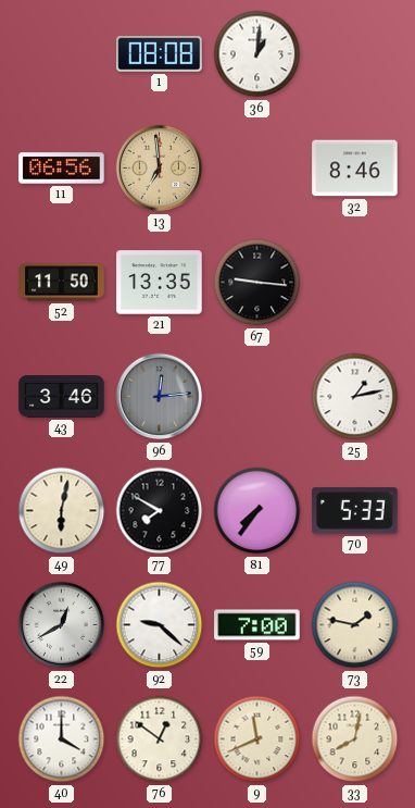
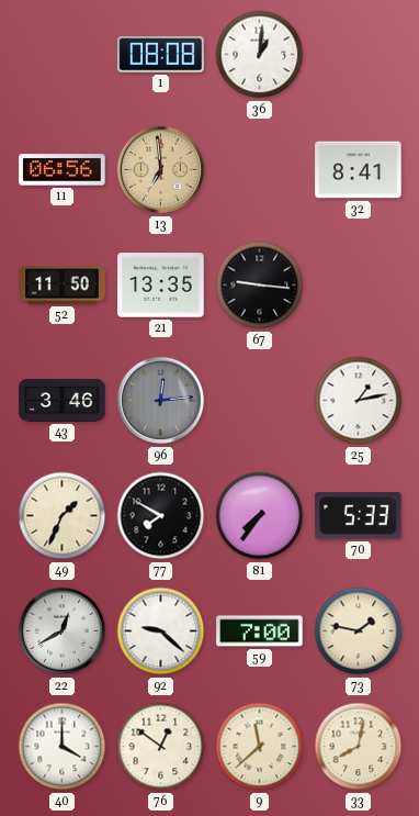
32: 8:46 -> 8:41 (359, 170)
49: 6:02 -> 1:34 (63, 516)
9: 11:41 -> 11:38 (260, 747)
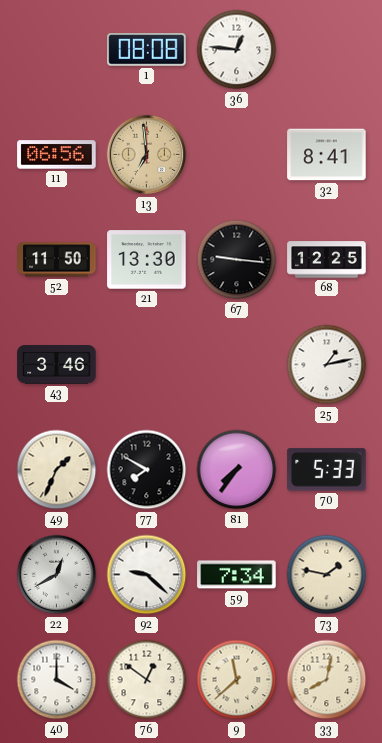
36: 1:01 -> 12:46 (237, 50)
21: 13:35 -> 13:30 (147, 260)
68: none -> 12:25 (327, 260)
96: 12:14 -> none (161, 401)
59: 7:00 -> 7:34 (237, 575)
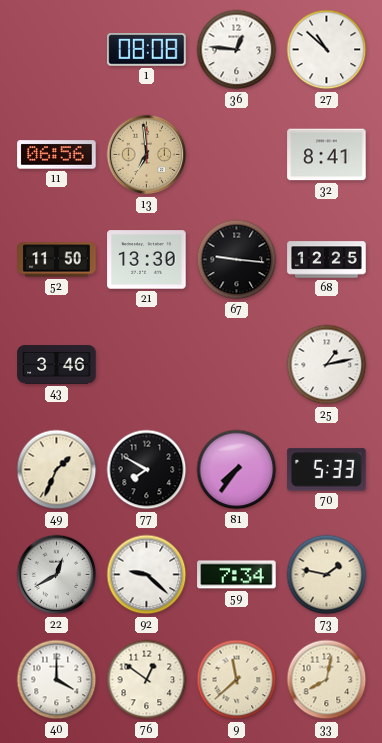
27: none -> 10:52 (327, 50)
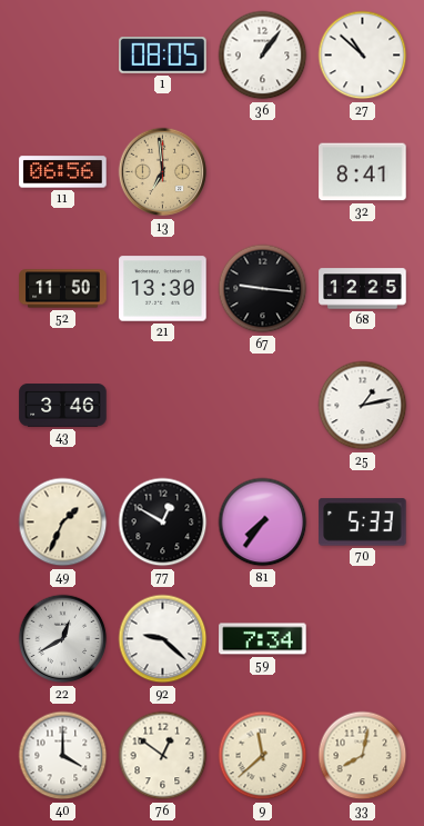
1: 08:08 -> 08:05 (163, 56)
36: 12:46 -> 1:06 (263, 56)
77: 7:50 -> 12:50 (163, 523)
73: 1:47 -> none (327, 575)
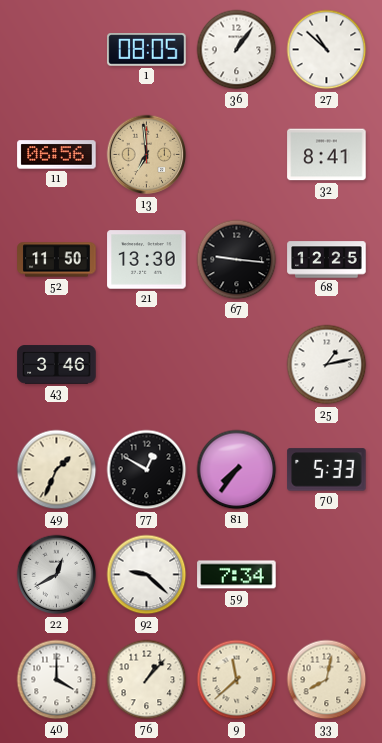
76: 12:51 -> 1:07 (147, 680)
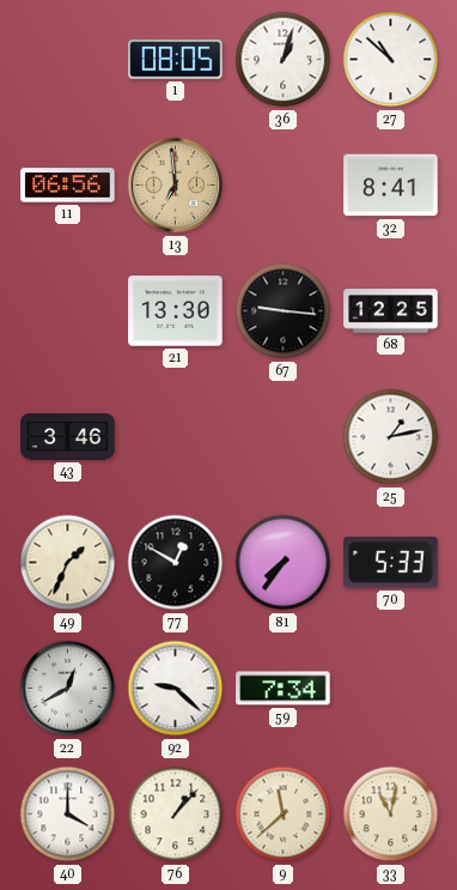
36: 1:06 -> 1:03 (284, 60)
52: 11:50 -> none (57, 260)
33: 8:02 -> 11:02 (391, 815)
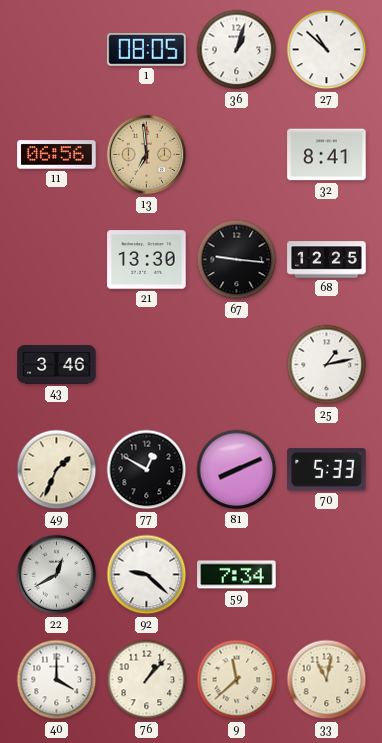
81: 7:36 -> 8:11 (237, 470)
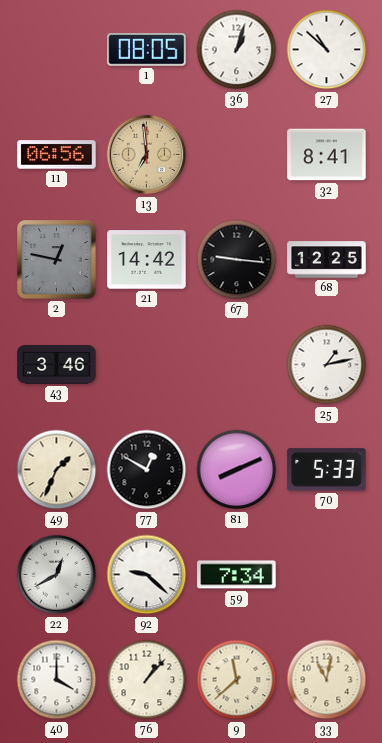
2: none -> 12:47 (57, 260)
21: 13:30 -> 14:42 (147, 260)
